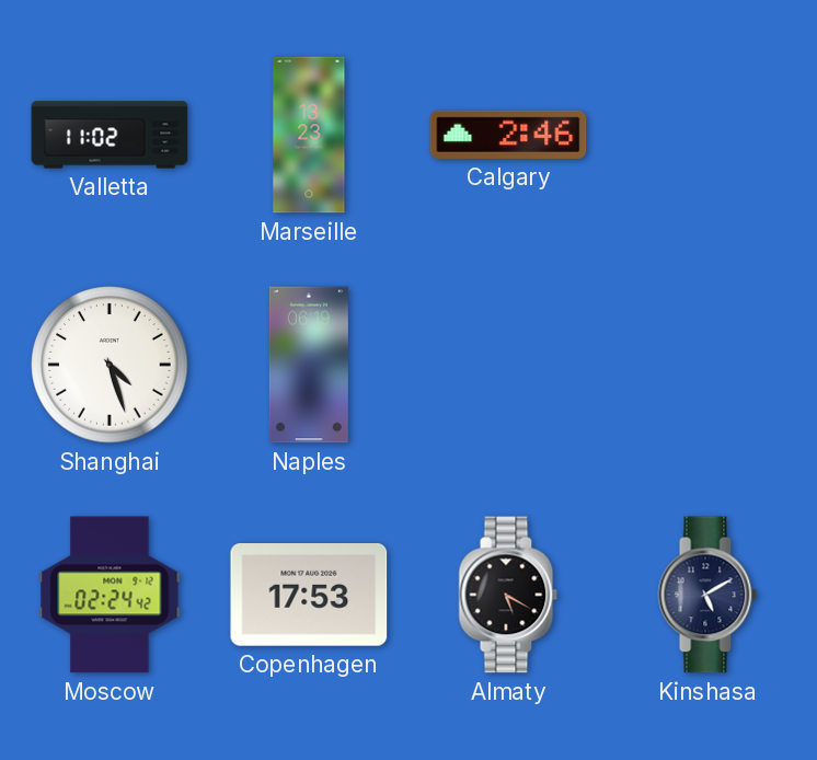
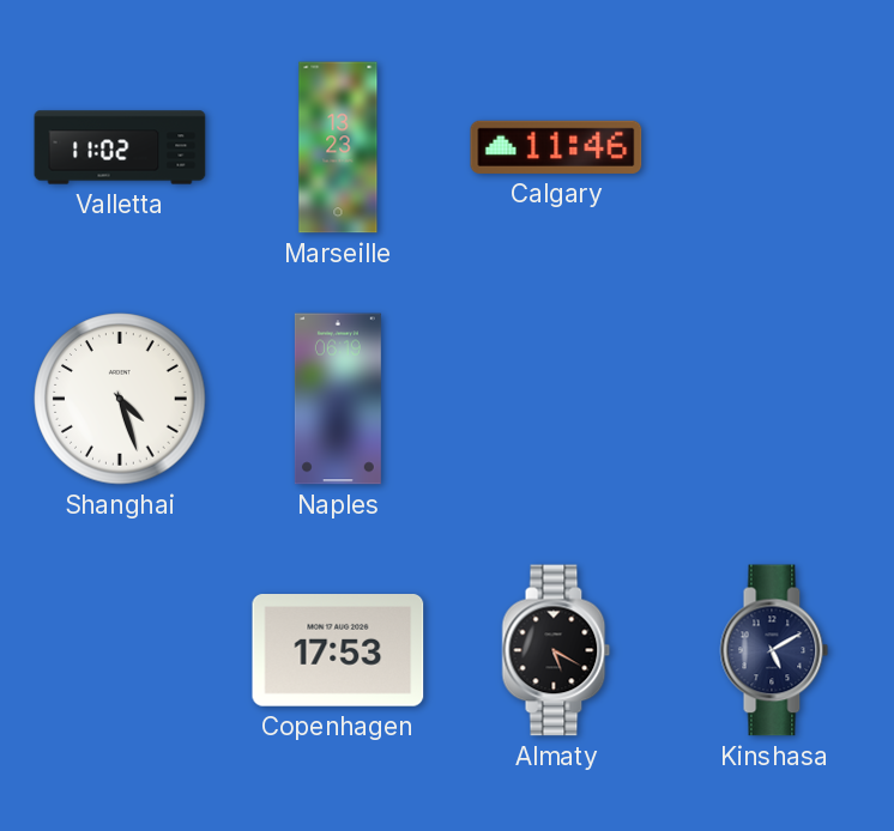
Calgary: 2:46 -> 11:46 (556, 147)
Moscow: 02:24 -> none (110, 595)
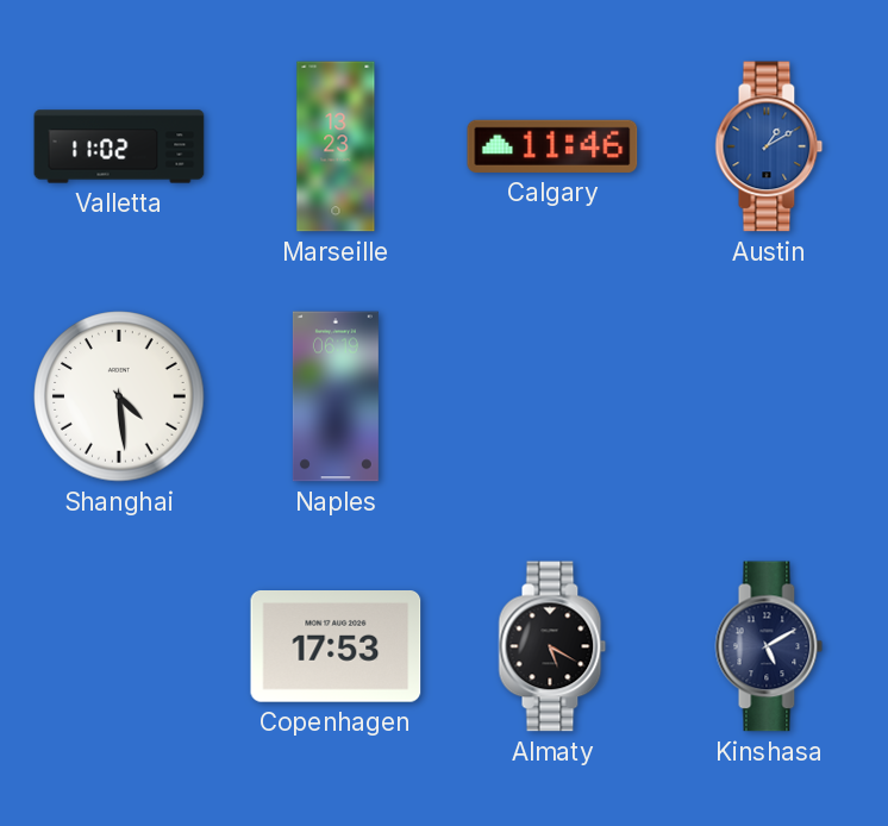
Austin: none -> 1:10 (769, 146)
Shanghai: 4:27 -> 4:29 (119, 396)
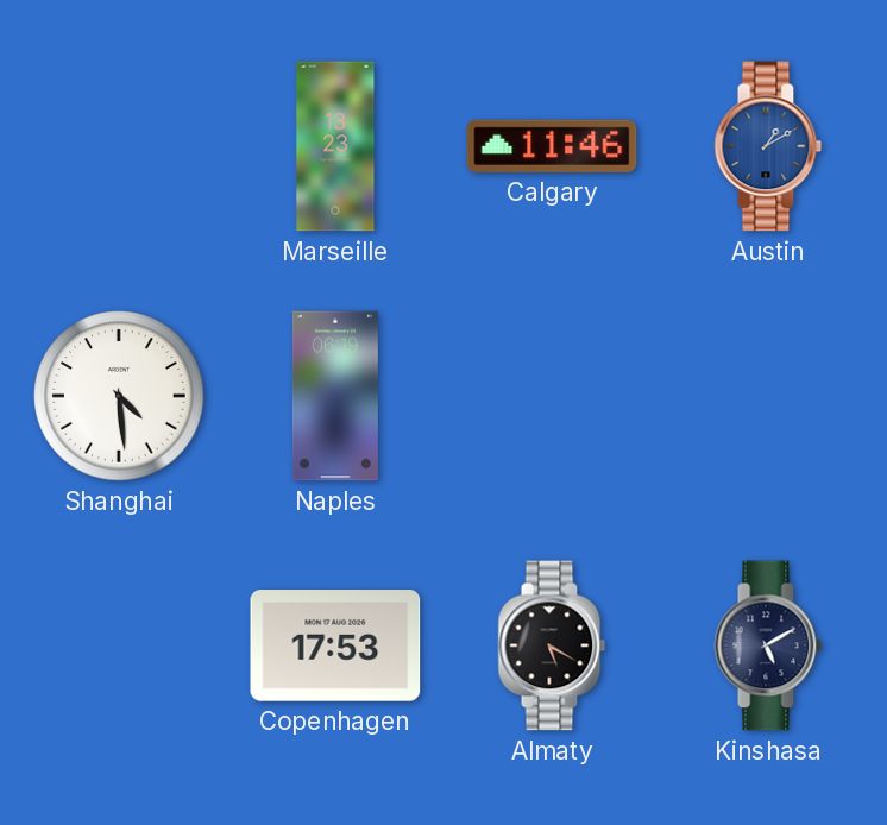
Valletta: 11:02 -> none (119, 146)
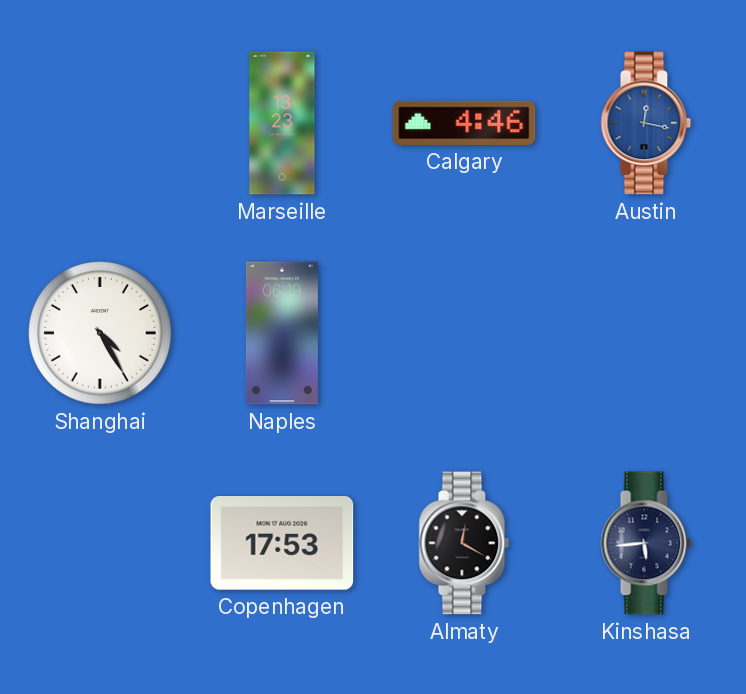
Calgary: 11:46 -> 4:46 (464, 123)
Austin: 1:10 -> 12:17 (646, 123)
Shanghai: 4:29 -> 4:25 (100, 333)
Almaty: 5:20 -> 12:20 (464, 543)
Kinshasa: 5:10 -> 5:44 (646, 543)
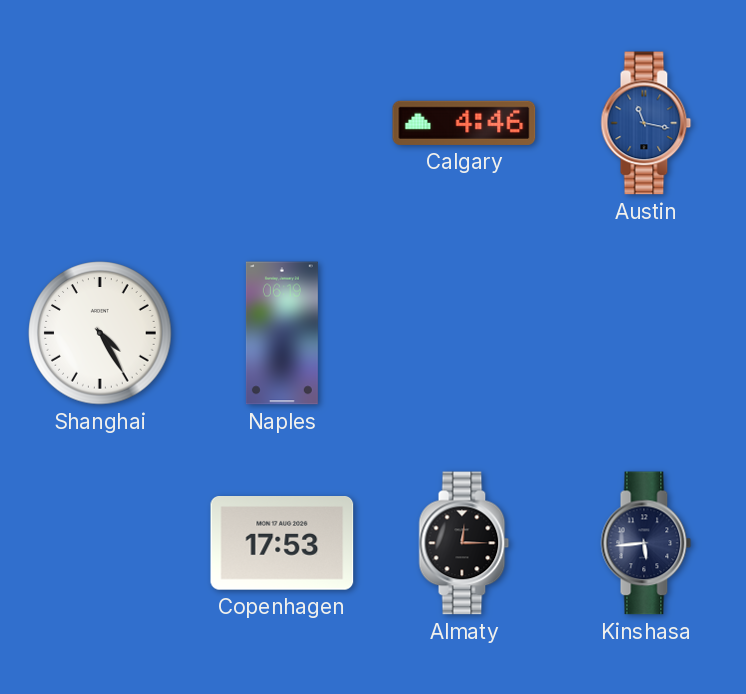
Marseille: 13:23 -> none (282, 123)
Austin: 12:17 -> 11:17 (646, 123)
Almaty: 12:20 -> 12:15 (464, 543)
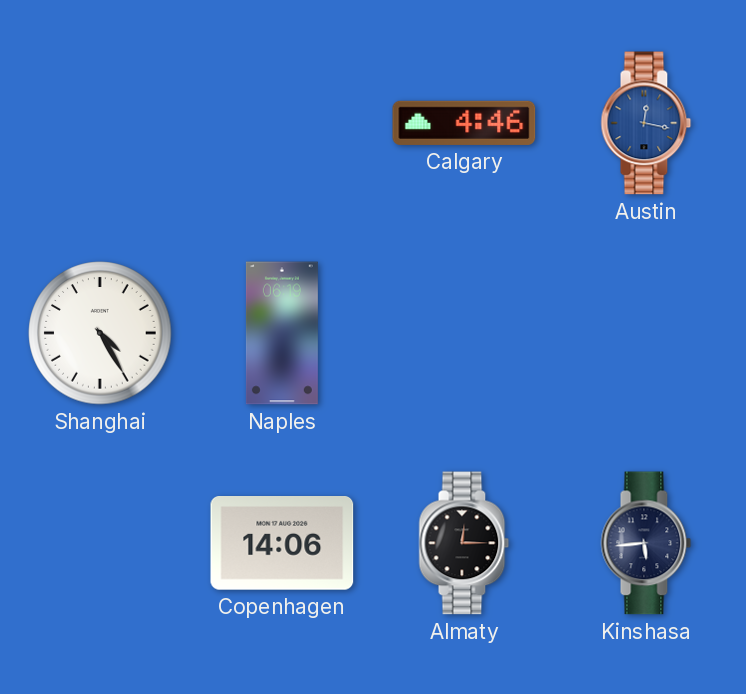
Austin: 11:17 -> 12:17 (646, 123)
Copenhagen: 17:53 -> 14:06 (282, 544)
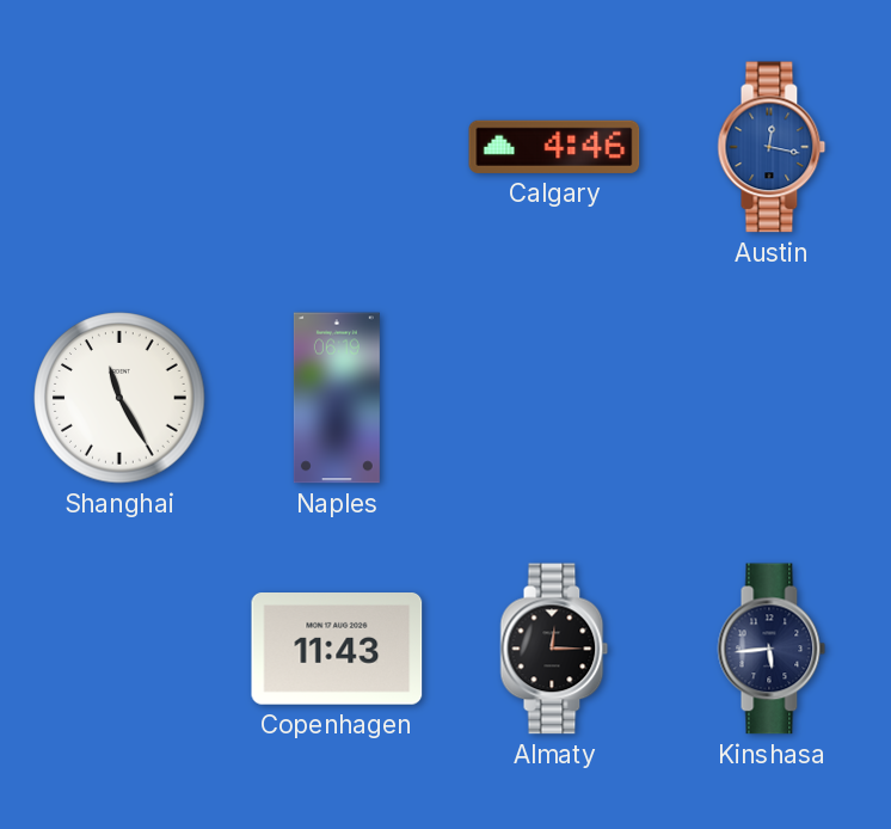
Shanghai: 4:25 -> 11:25 (119, 398)
Copenhagen: 14:06 -> 11:43 (337, 650)
